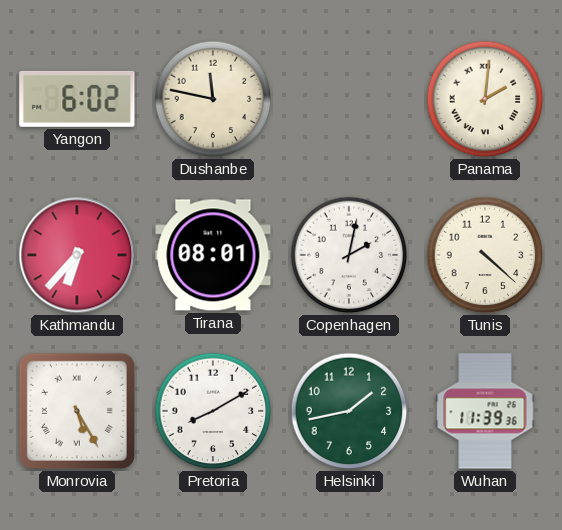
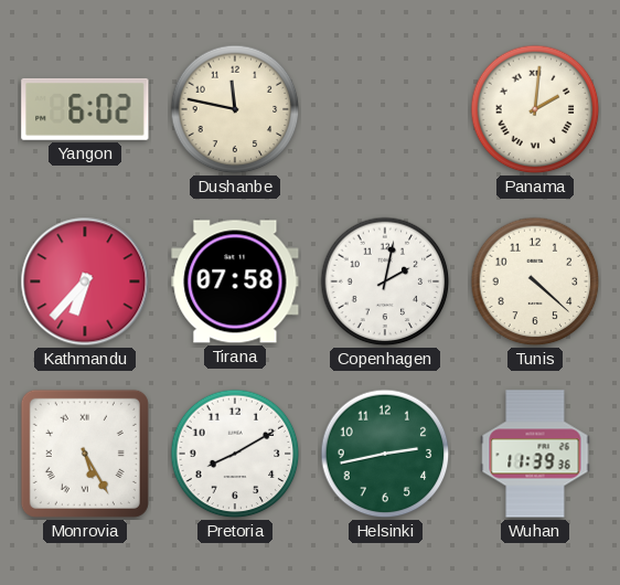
Tirana: 08:01 -> 07:58 (235, 281)
Helsinki: 1:43 -> 2:43 (385, 454)
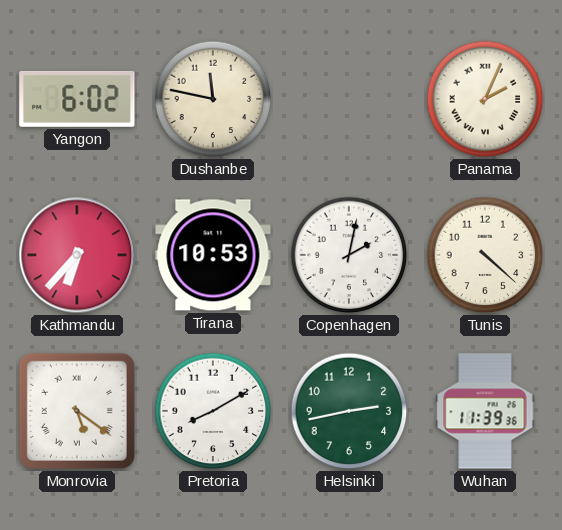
Panama: 2:01 -> 2:04 (485, 99)
Tirana: 07:58 -> 10:53 (213, 255)
Monrovia: 5:25 -> 5:21 (77, 411)
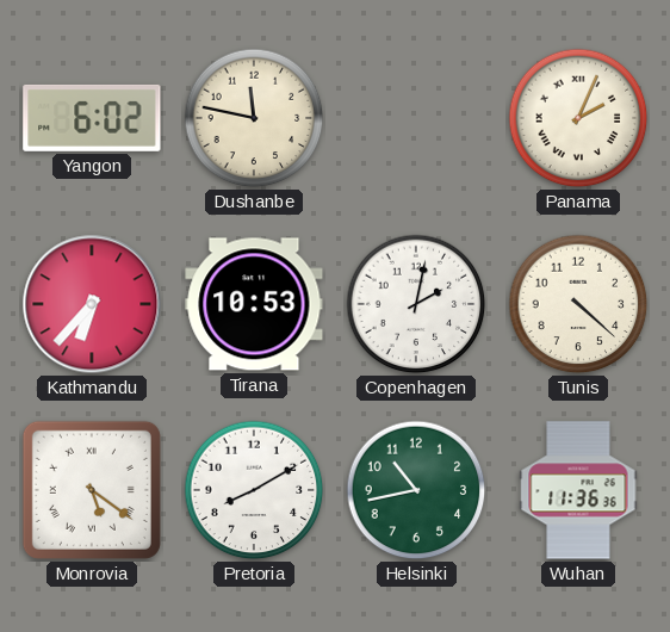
Helsinki: 2:43 -> 10:43 (416, 490)
Wuhan: 11:39 -> 11:36 (578, 490)
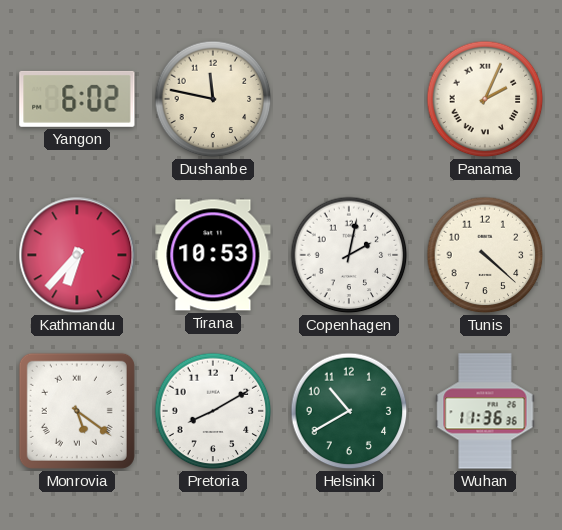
Helsinki: 10:43 -> 10:40 (349, 411)
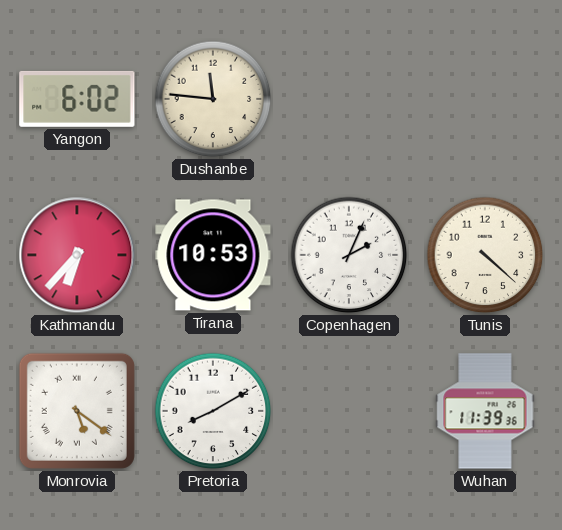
Dushanbe: 11:47 -> 11:46 (213, 99)
Panama: 2:04 -> none (485, 99)
Copenhagen: 2:02 -> 2:04 (349, 255)
Helsinki: 10:40 -> none (349, 411)
Wuhan: 11:36 -> 11:39 (485, 411)
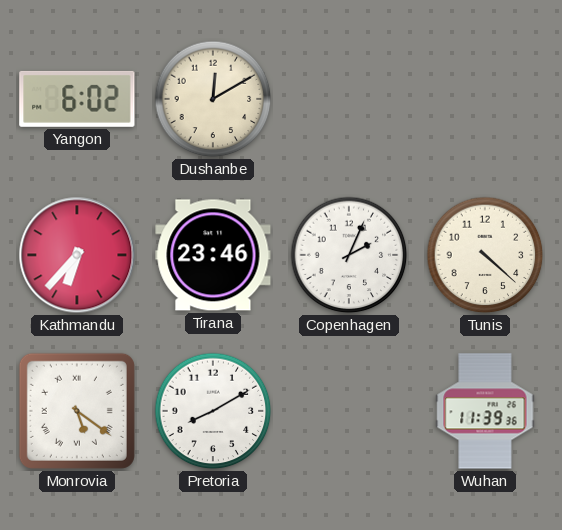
Dushanbe: 11:46 -> 12:10 (213, 99)
Tirana: 10:53 -> 23:46 (213, 255)
